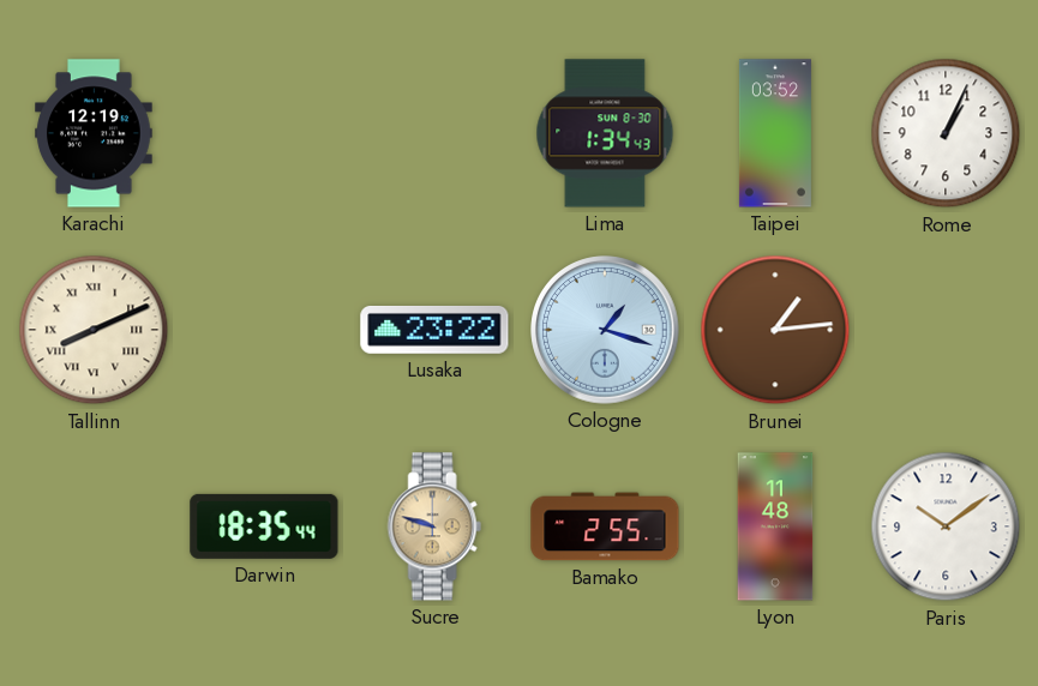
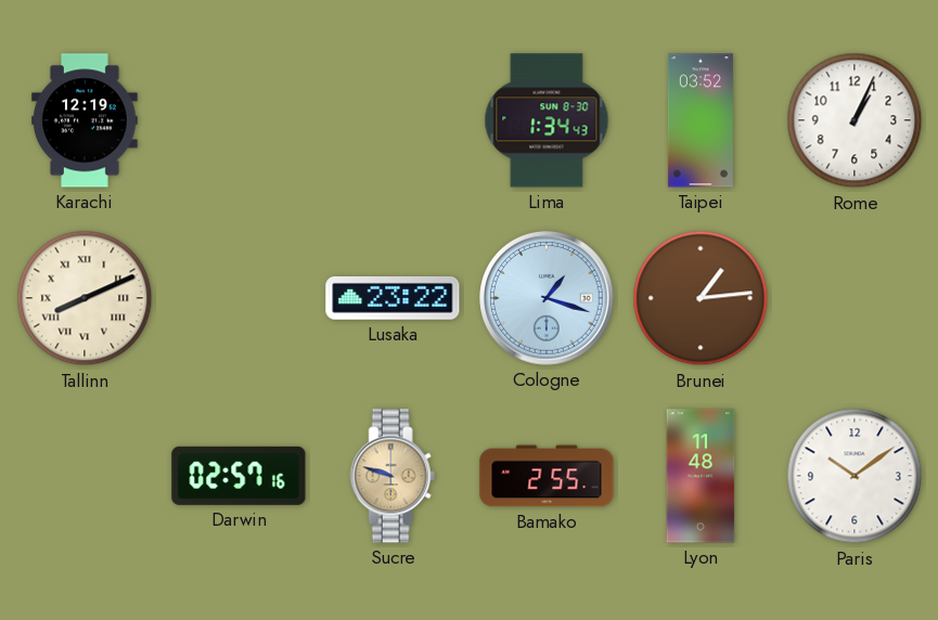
Darwin: 18:35 -> 02:57 (239, 476)
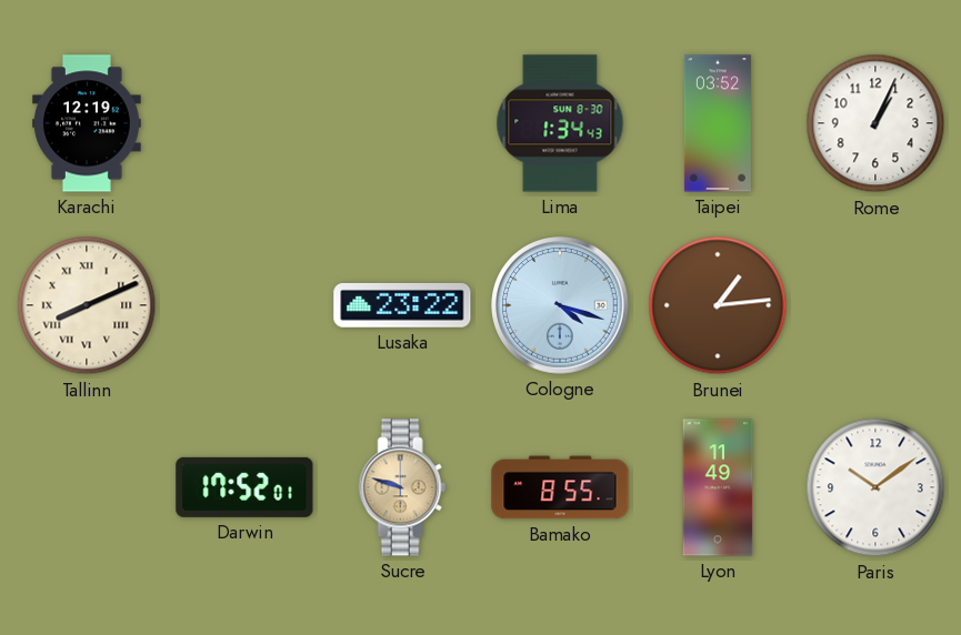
Cologne: 1:18 -> 4:18 (560, 305)
Darwin: 02:57 -> 17:52 (244, 487)
Bamako: 2:55 -> 8:55 (560, 487)
Lyon: 11:48 -> 11:49 (718, 487)
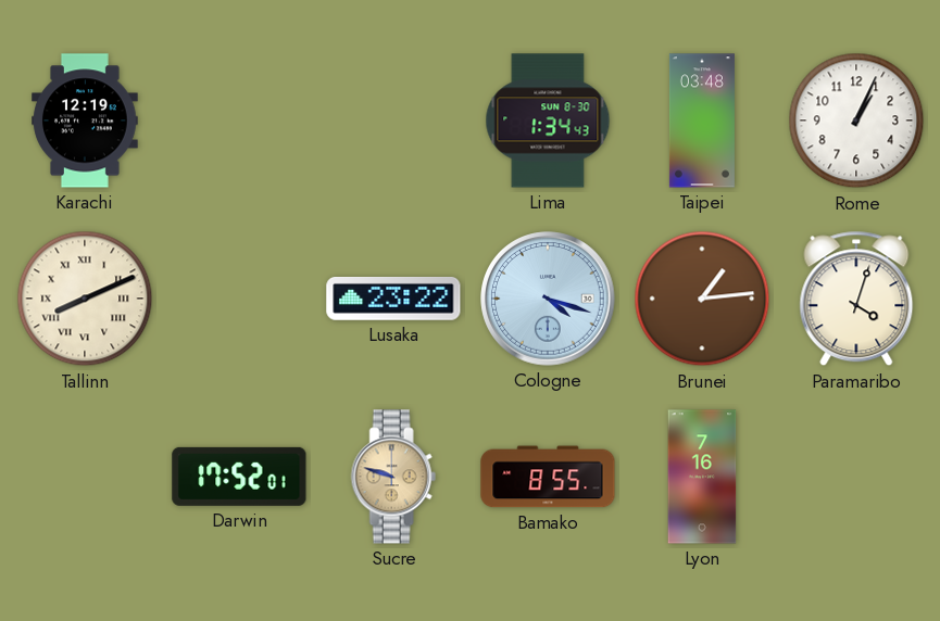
Taipei: 03:52 -> 03:48 (702, 121)
Paramaribo: none -> 4:03 (856, 299)
Lyon: 11:49 -> 7:16 (702, 477)
Paris: 10:09 -> none (875, 487)
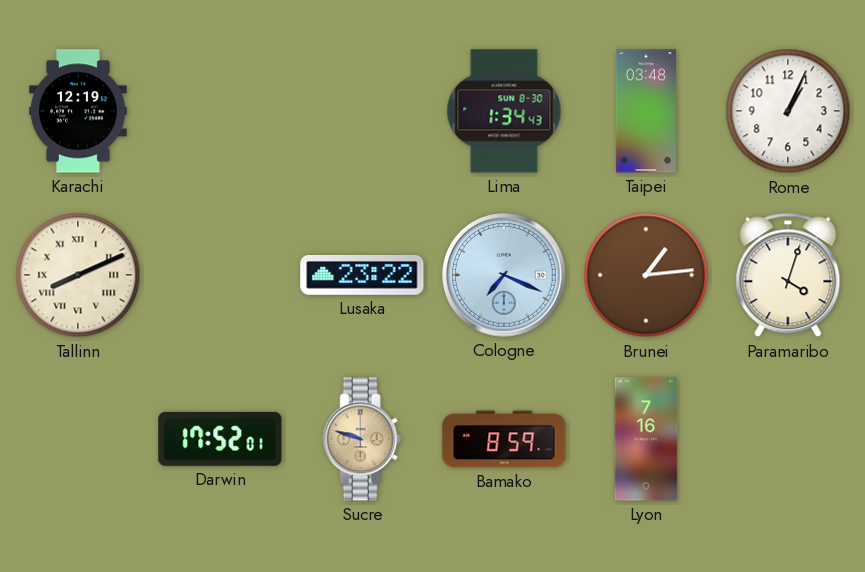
Cologne: 4:18 -> 7:19 (504, 275)
Bamako: 8:55 -> 8:59 (504, 439)
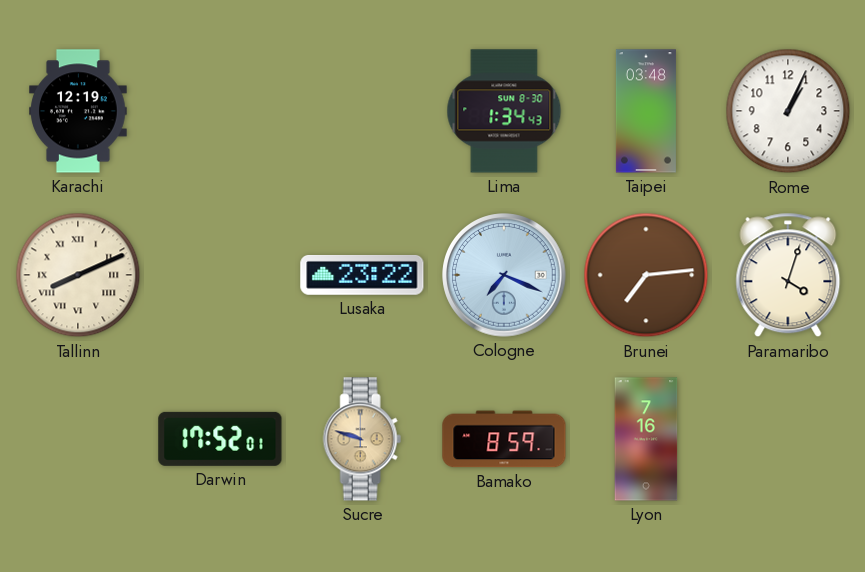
Brunei: 1:14 -> 7:14 (646, 275)
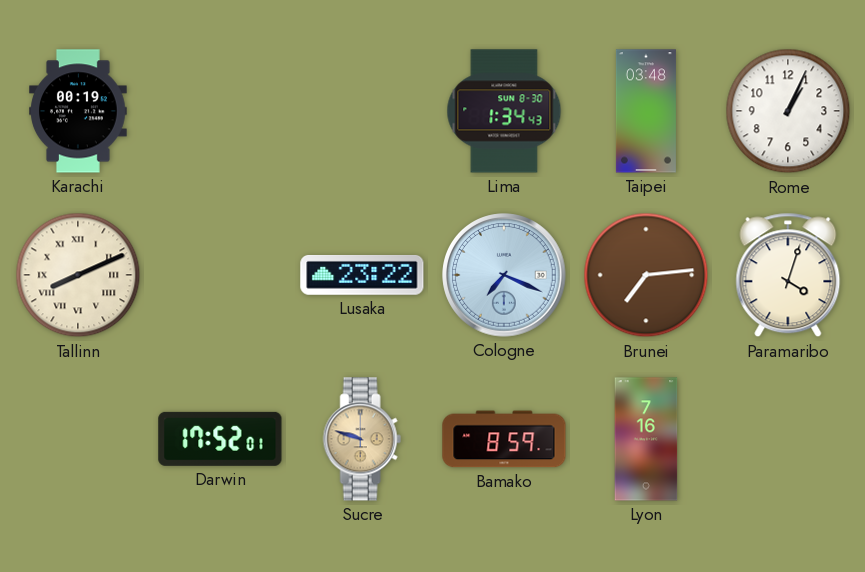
Karachi: 12:19 -> 00:19 (78, 111)
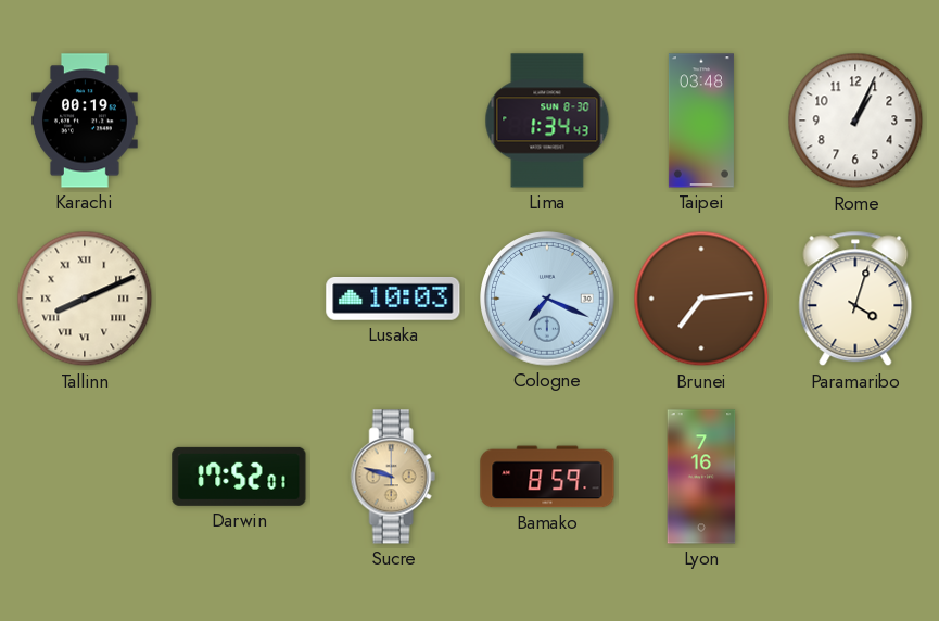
Lusaka: 23:22 -> 10:03 (393, 299)
